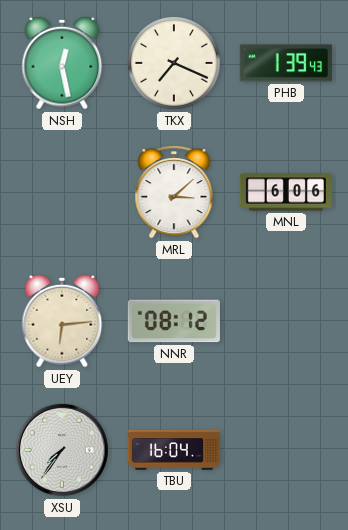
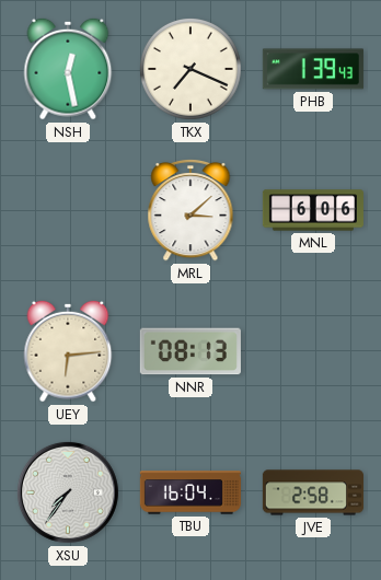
NNR: 08:12 -> 08:13 (190, 351)
JVE: none -> 2:58 (312, 492)
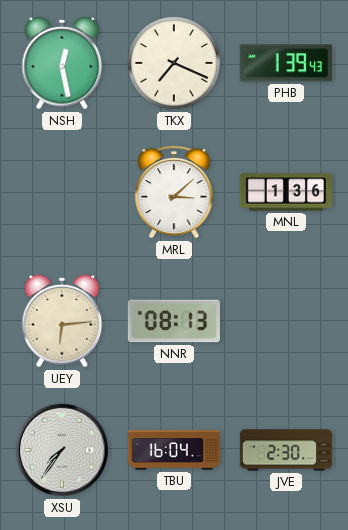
MNL: 6:06 -> 1:36 (286, 192)
JVE: 2:58 -> 2:30 (285, 450)
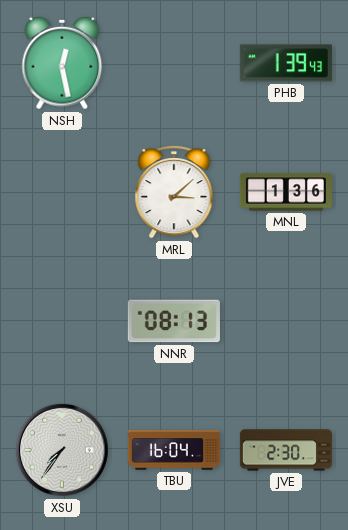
TKX: 7:19 -> none (174, 63)
UEY: 6:14 -> none (62, 321)
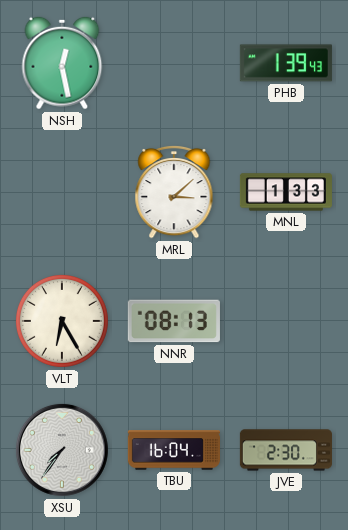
MNL: 1:36 -> 1:33 (286, 192)
VLT: none -> 6:25 (62, 321)
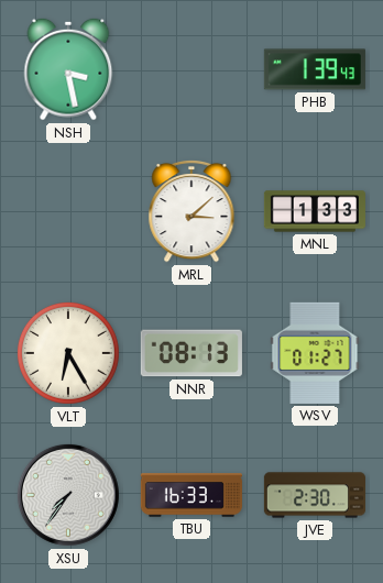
NSH: 12:28 -> 3:28 (68, 69)
WSV: none -> 01:27 (315, 353)
TBU: 16:04 -> 16:33 (191, 495)
